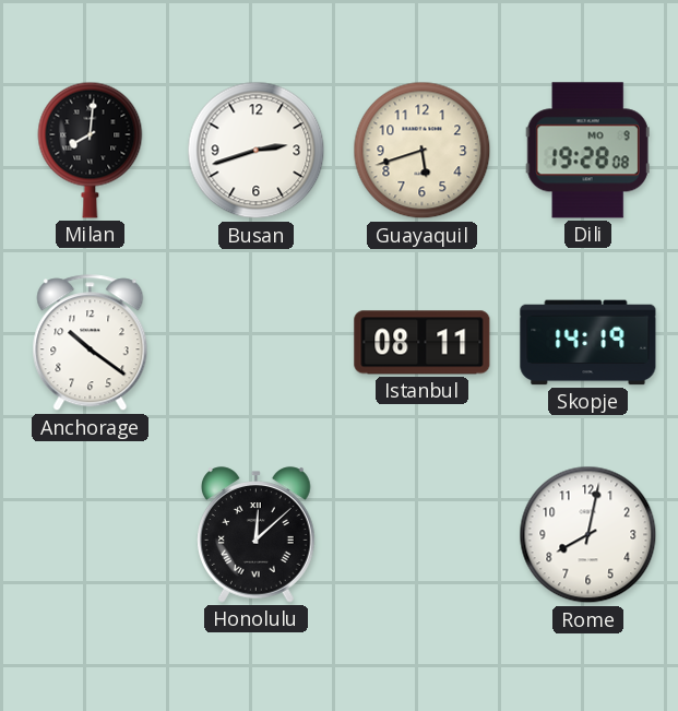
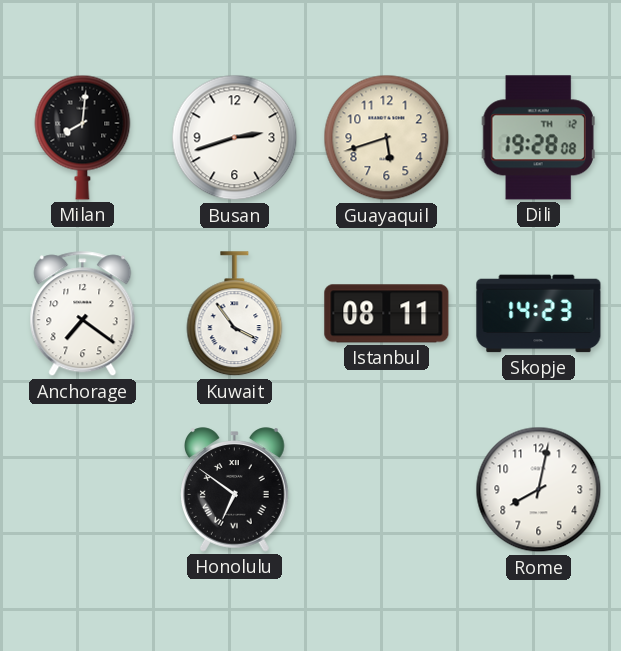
Dili date: MO 9 -> TH 12 (538, 138)
Anchorage: 10:21 -> 7:21 (83, 314)
Kuwait: none -> 3:54 (235, 314)
Skopje: 14:19 -> 14:23 (539, 314)
Honolulu: 12:08 -> 6:51 (235, 490)
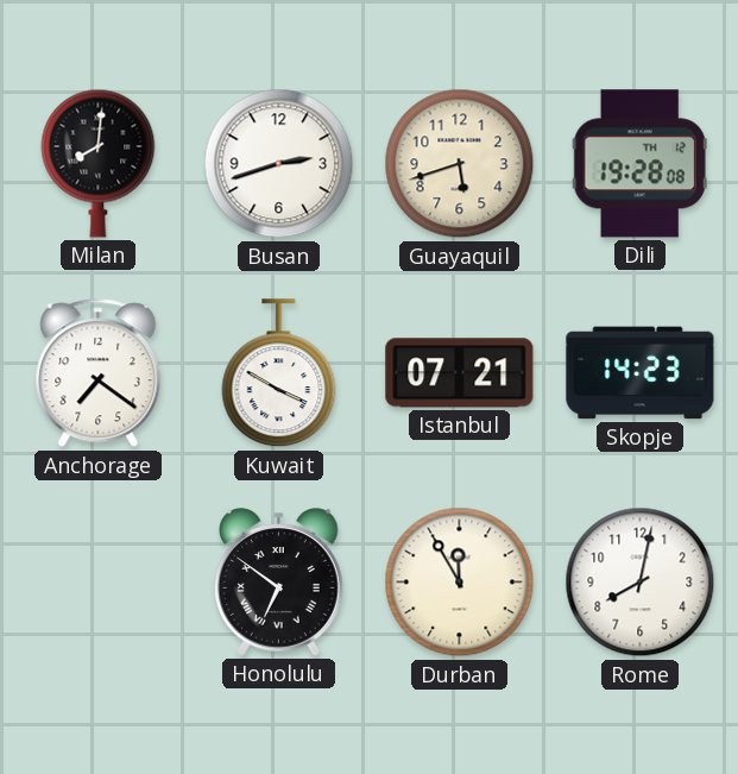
Kuwait: 3:54 -> 3:50 (279, 373)
Istanbul: 08:11 -> 07:21 (460, 373)
Durban: none -> 11:55 (460, 583)
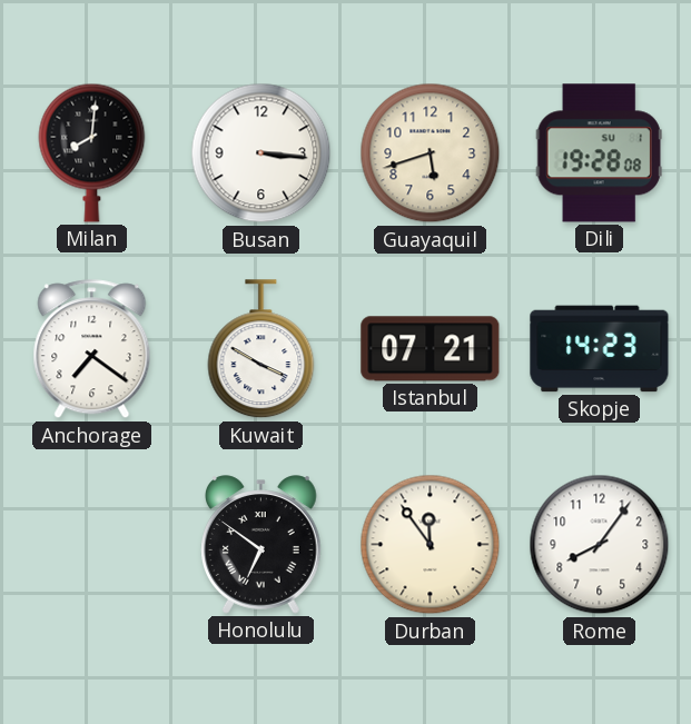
Busan: 2:42 -> 3:16 (261, 153)
Dili date: TH 12 -> SU 1 (599, 153)
Durban: 11:55 -> 11:54 (431, 545)
Rome: 8:02 -> 8:06 (600, 545)
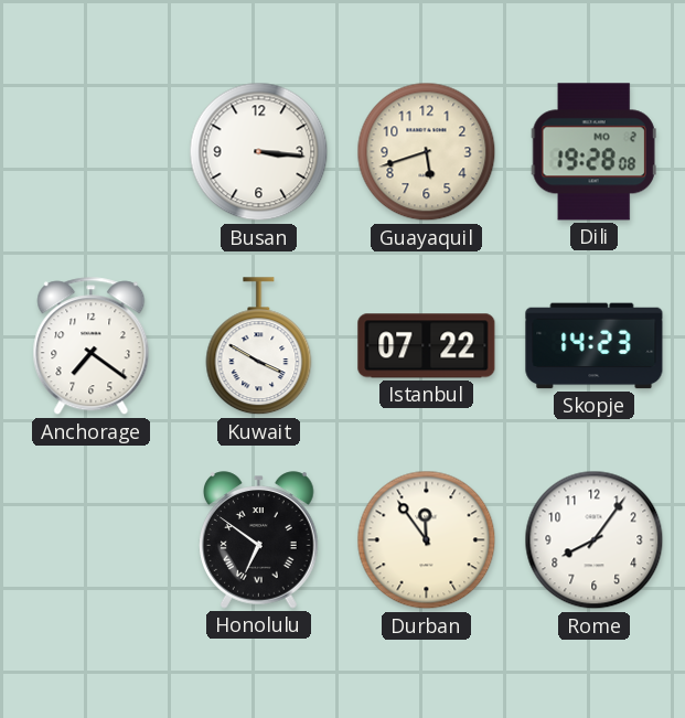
Milan: 8:01 -> none (92, 152)
Dili date: SU 1 -> MO 2 (593, 152)
Istanbul: 07:21 -> 07:22 (427, 346)
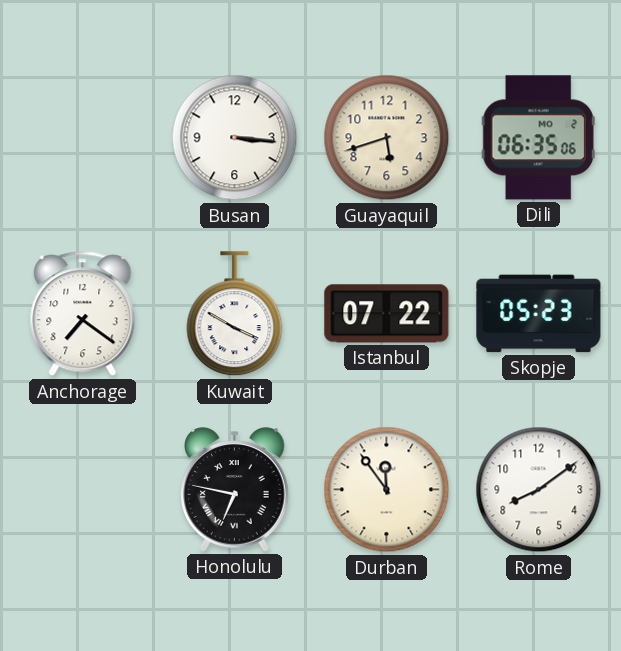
Dili: 19:28 -> 06:35 (538, 138)
Skopje: 14:23 -> 05:23 (539, 314)
Honolulu: 6:51 -> 6:47 (235, 490)
Rome: 8:06 -> 8:09 (539, 490)
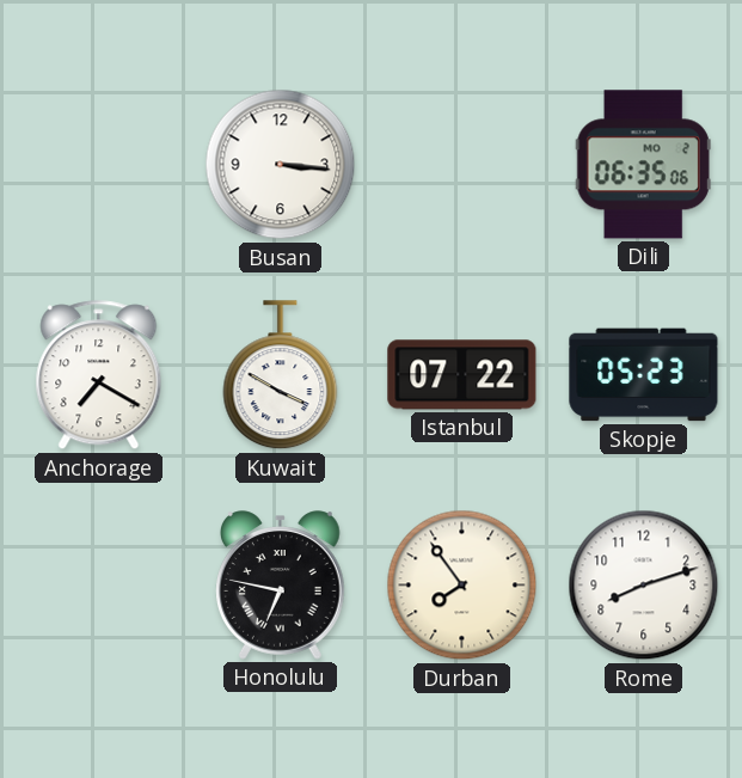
Guayaquil: 5:42 -> none (387, 138)
Anchorage: 7:21 -> 7:20 (99, 375)
Durban: 11:54 -> 7:54 (462, 586)
Rome: 8:09 -> 8:12 (644, 586)
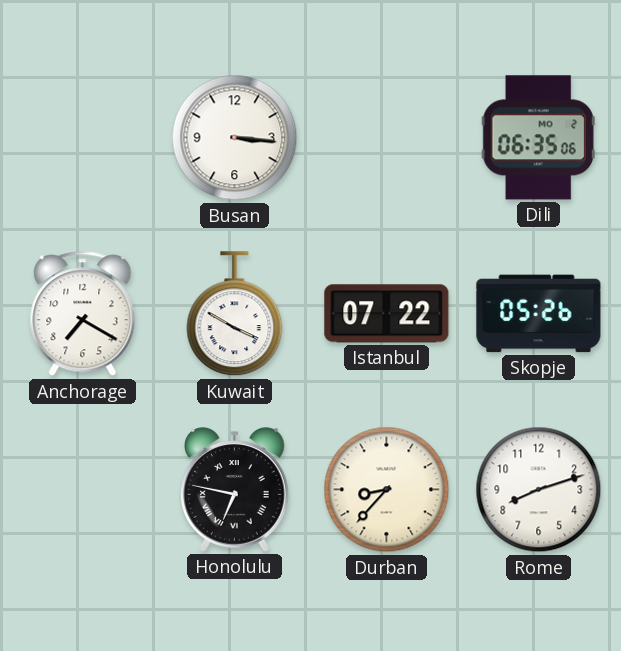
Skopje: 05:23 -> 05:26 (539, 314)
Durban: 7:54 -> 8:37 (387, 490)
